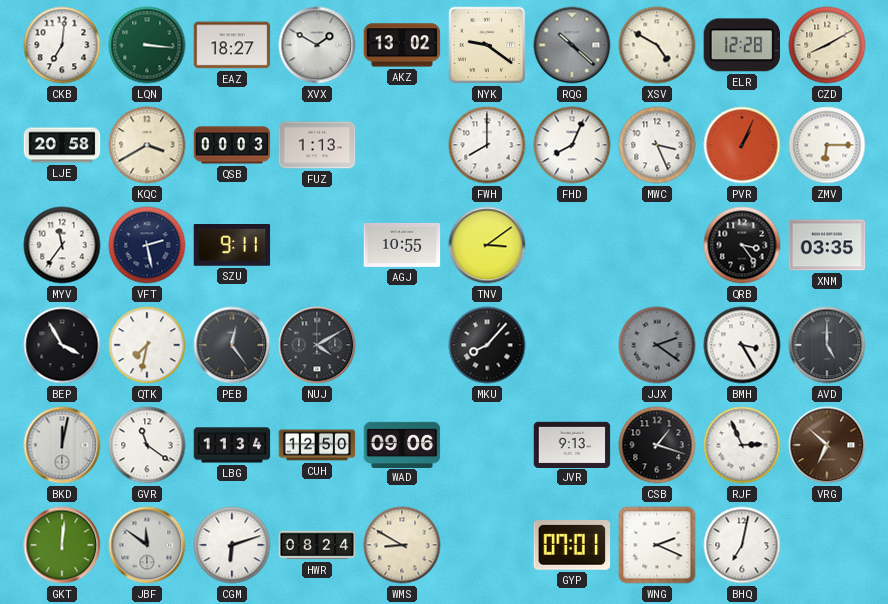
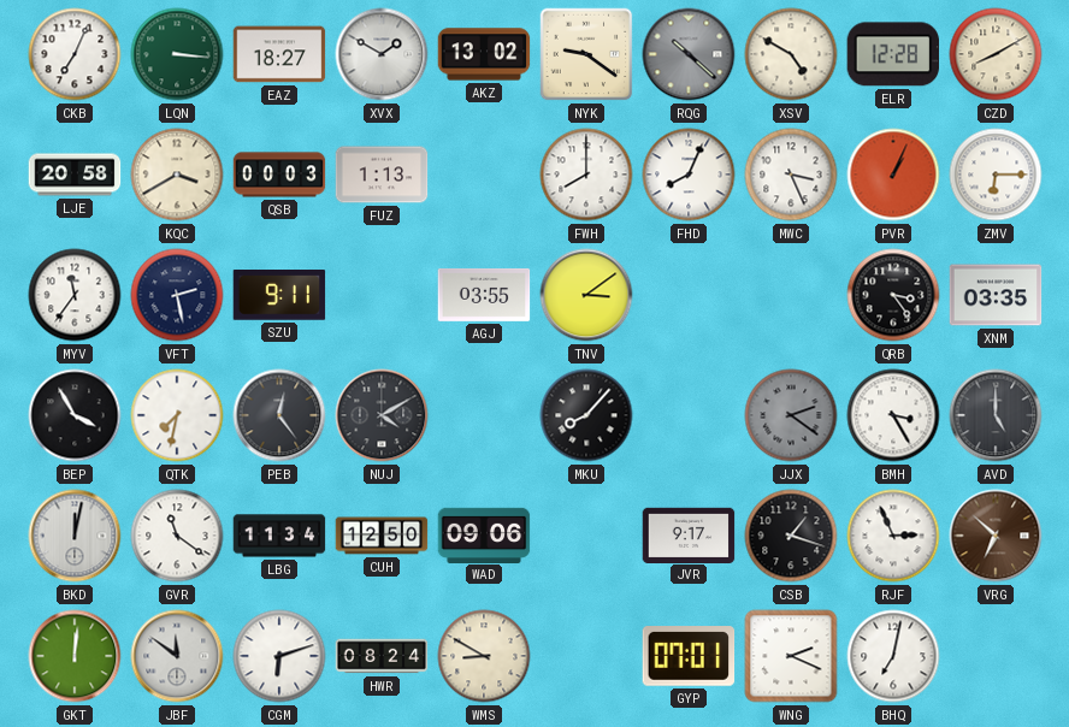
CKB: 7:01 -> 7:04 (75, 54)
AGJ: 10:55 -> 03:55 (484, 295)
JVR: 9:13 -> 9:17 (689, 534)
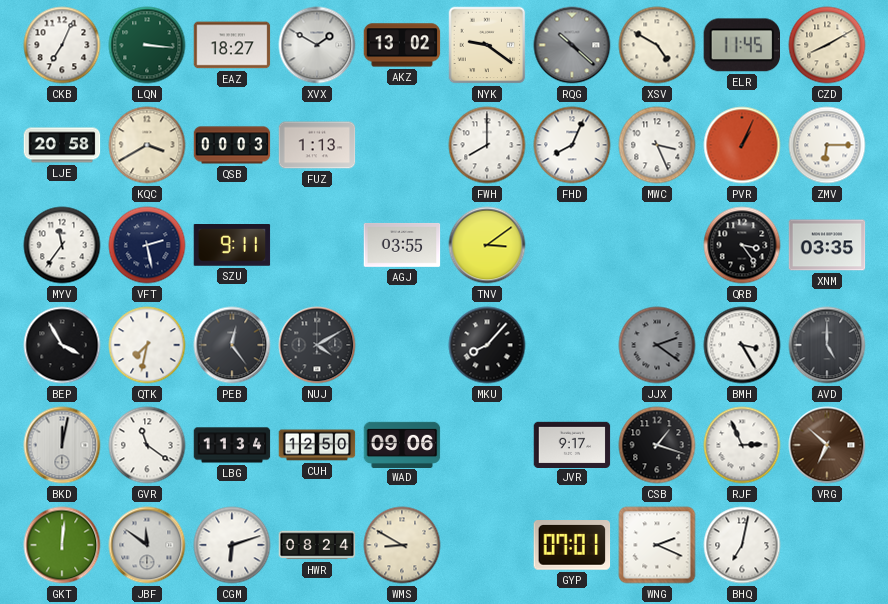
ELR: 12:28 -> 11:45 (741, 45)
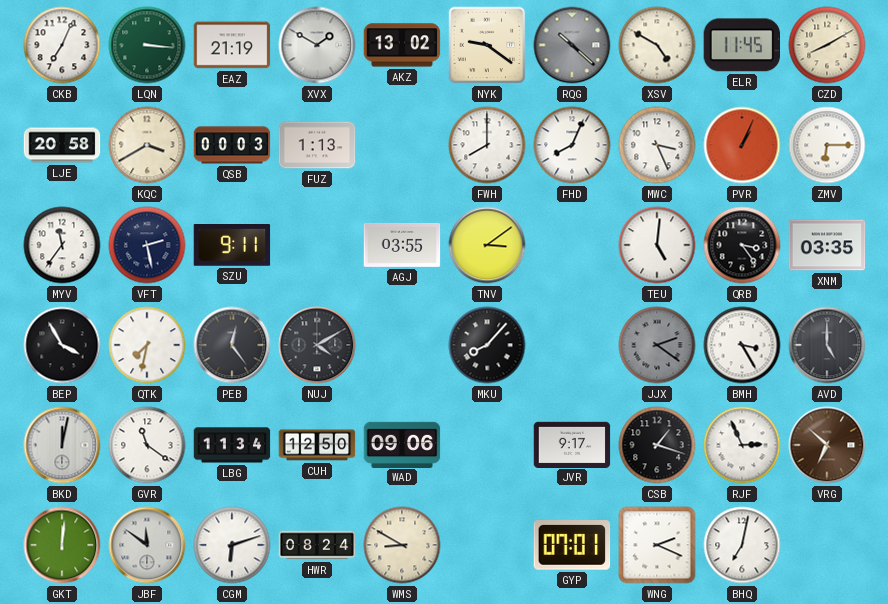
EAZ: 18:27 -> 21:19 (232, 45)
TEU: none -> 5:01 (657, 245)
